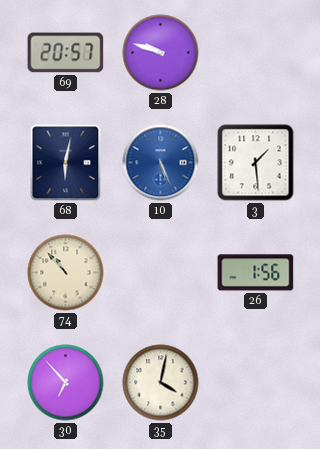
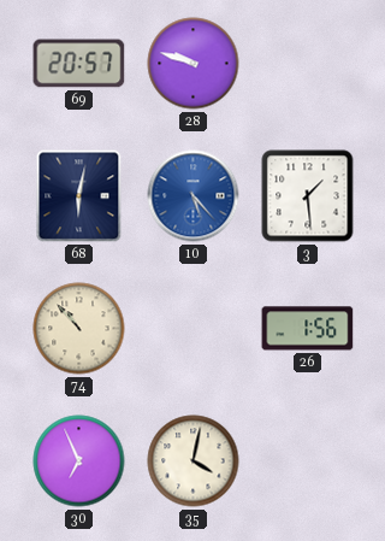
10: 5:26 -> 5:23 (194, 196)
30: 6:53 -> 6:56 (79, 461)
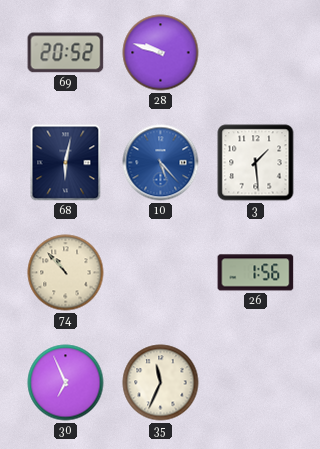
69: 20:57 -> 20:52 (66, 53)
35: 4:02 -> 11:34 (161, 383)
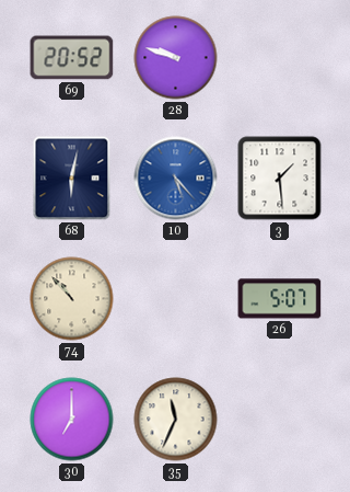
26: 1:56 -> 5:07 (280, 299)
30: 6:56 -> 7:00 (72, 420)
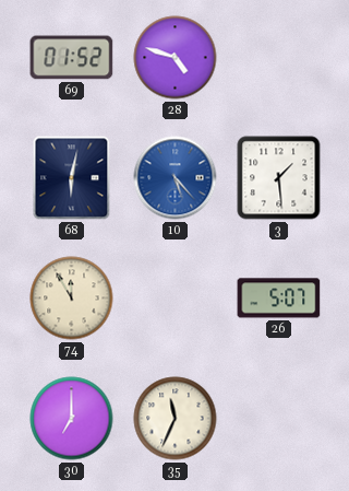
69: 20:52 -> 01:52 (72, 58)
28: 9:48 -> 4:48 (176, 58)
74: 10:53 -> 11:55 (72, 299)
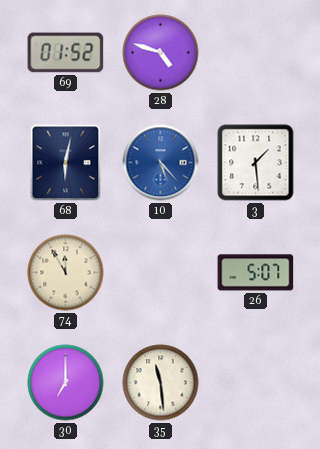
35: 11:34 -> 11:29 (161, 383)
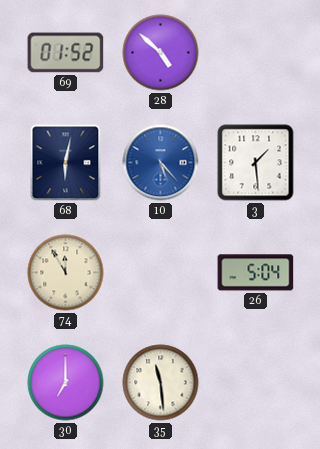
28: 4:48 -> 4:52 (161, 53)
26: 5:07 -> 5:04 (256, 273)
